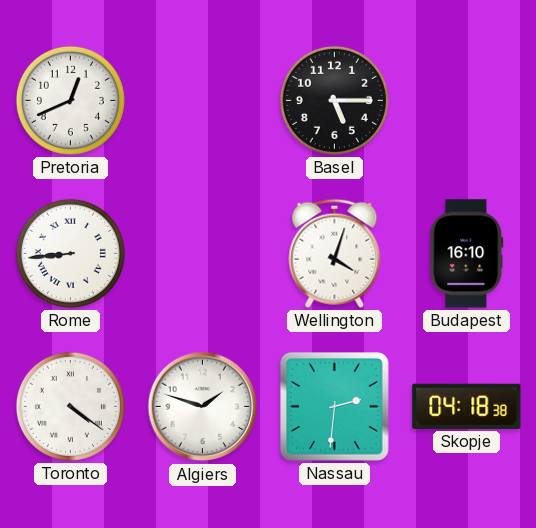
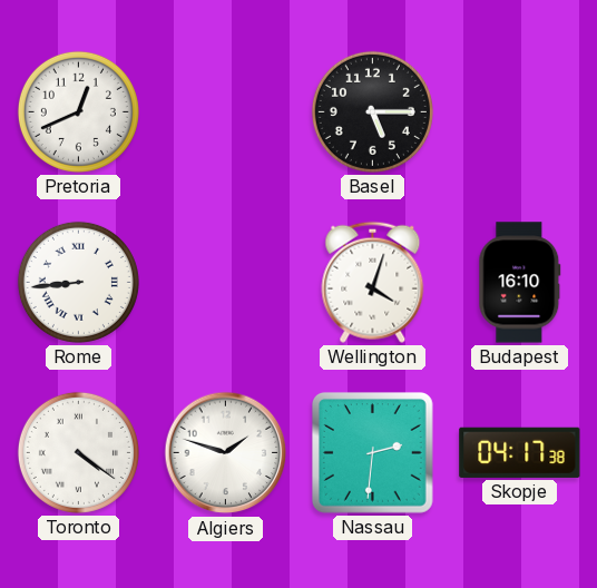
Skopje: 04:18 -> 04:17 (520, 452)
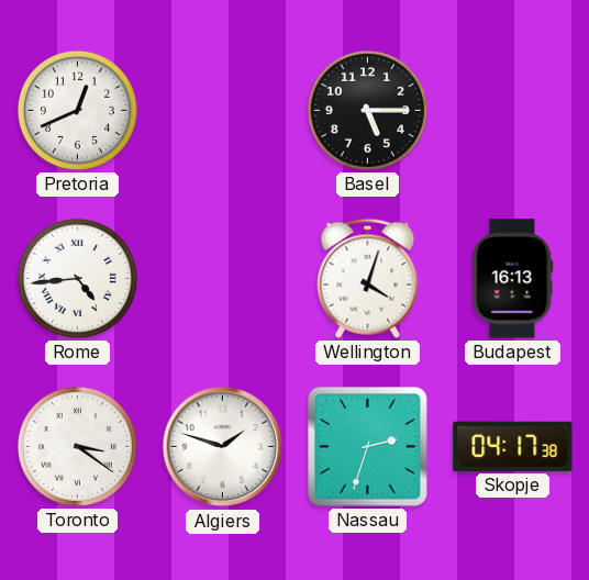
Rome: 8:44 -> 4:44 (77, 278)
Budapest: 16:10 -> 16:13 (513, 279)
Toronto: 4:21 -> 3:21 (77, 446)
Nassau: 2:31 -> 2:33 (367, 446)
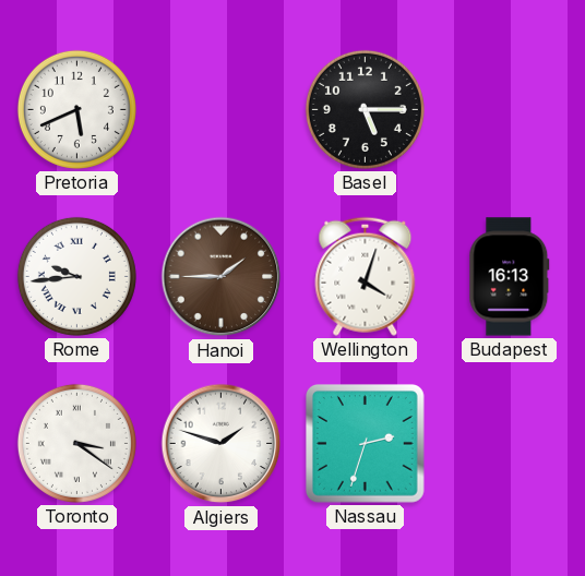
Pretoria: 12:41 -> 5:41 (76, 109)
Rome: 4:44 -> 9:44 (76, 276)
Hanoi: none -> 1:45 (222, 277)
Skopje: 04:17 -> none (513, 446)
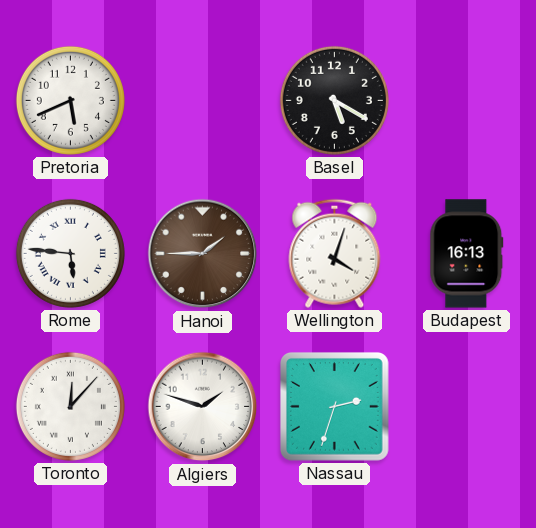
Basel: 5:15 -> 5:20 (334, 100)
Rome: 9:44 -> 5:46 (70, 253)
Toronto: 3:21 -> 12:07 (70, 406)
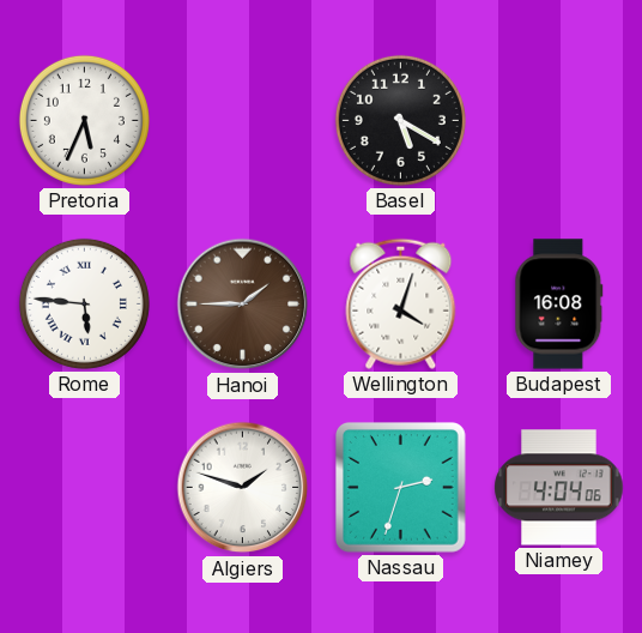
Pretoria: 5:41 -> 5:34 (84, 120)
Budapest: 16:13 -> 16:08 (559, 305)
Toronto: 12:07 -> none (70, 406)
Niamey: none -> 4:04 (559, 488)
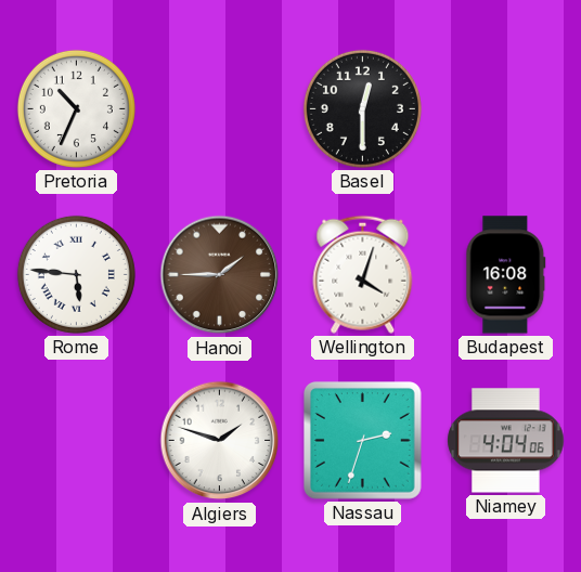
Pretoria: 5:34 -> 10:34 (76, 108)
Basel: 5:20 -> 12:30 (362, 108)
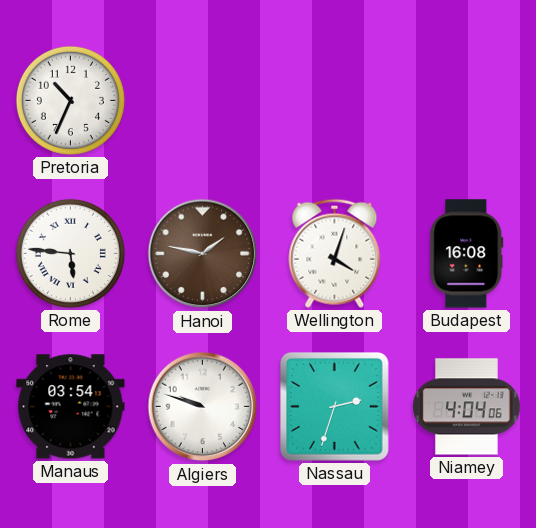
Basel: 12:30 -> none (362, 108)
Hanoi: 1:45 -> 1:47 (203, 254)
Manaus: none -> 03:54 (71, 407)
Algiers: 1:48 -> 9:48 (203, 407)
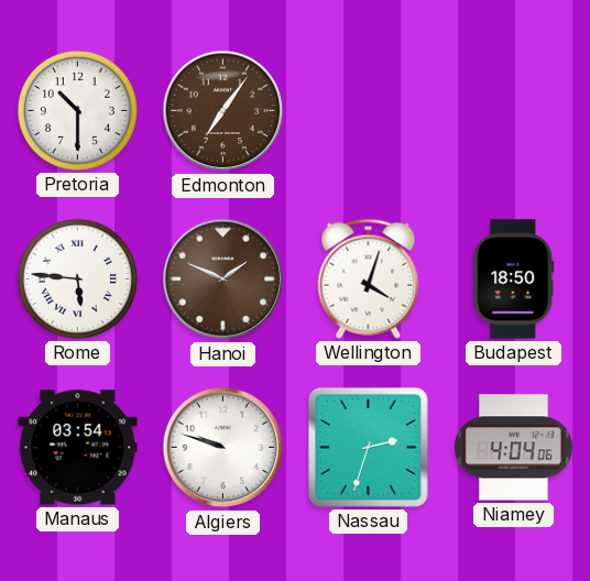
Pretoria: 10:34 -> 10:30 (77, 110)
Edmonton: none -> 7:06 (223, 111)
Hanoi: 1:47 -> 1:49 (223, 279)
Budapest: 16:08 -> 18:50 (514, 279)
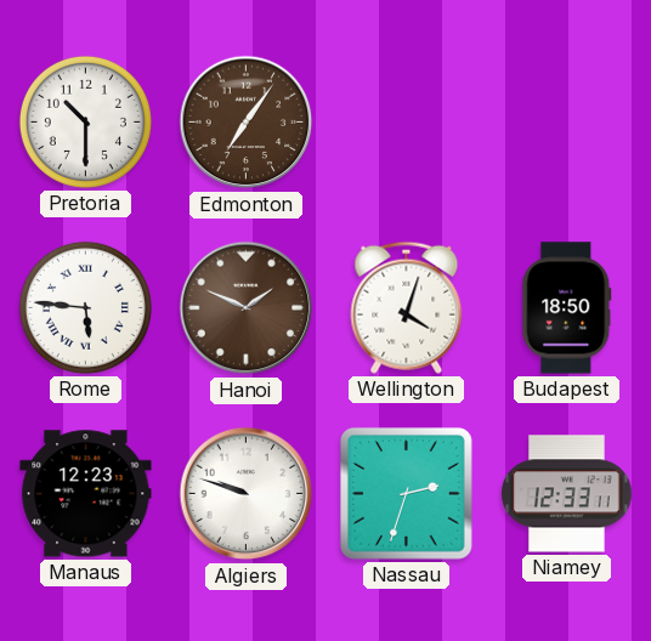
Manaus: 03:54 -> 12:23 (86, 494)
Niamey: 4:04 -> 12:33 (567, 494)
